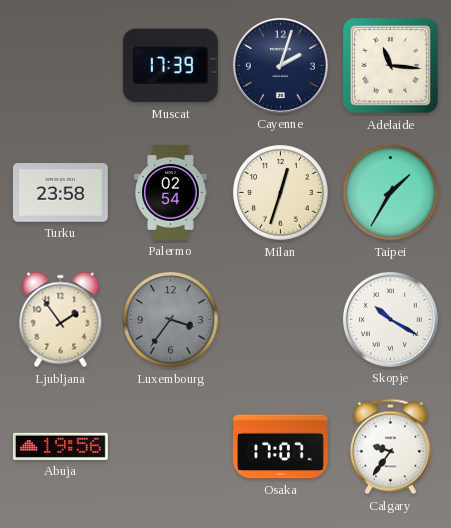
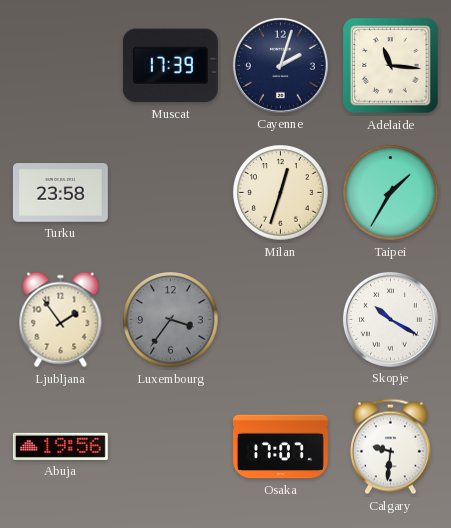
Palermo: 02:54 -> none (171, 193)
Calgary: 9:36 -> 9:31 (390, 447)
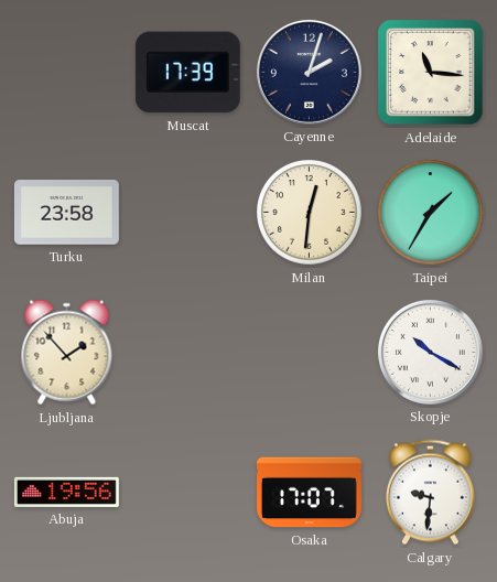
Milan: 12:33 -> 12:31 (310, 213)
Ljubljana: 1:54 -> 1:53 (67, 353)
Luxembourg: 3:36 -> none (171, 320)
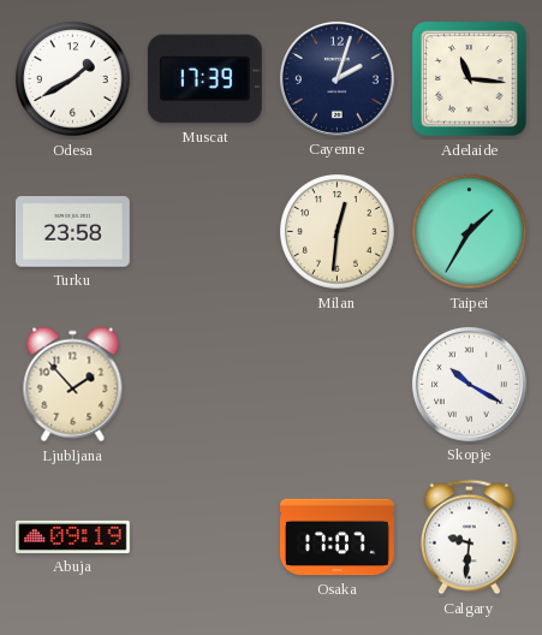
Odesa: none -> 1:40 (73, 79)
Abuja: 19:56 -> 09:19 (72, 536)
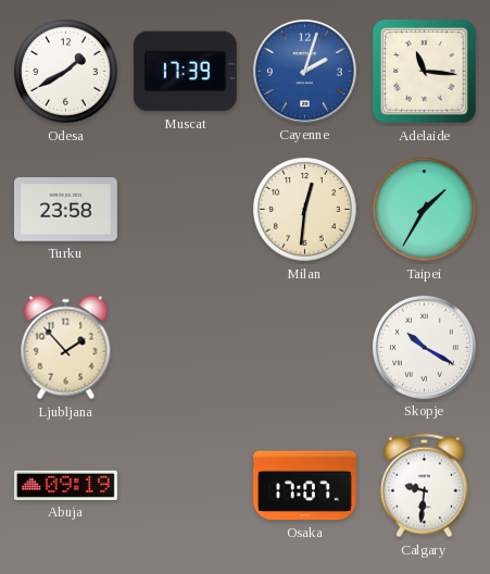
Cayenne dial: navy -> blue (304, 71)
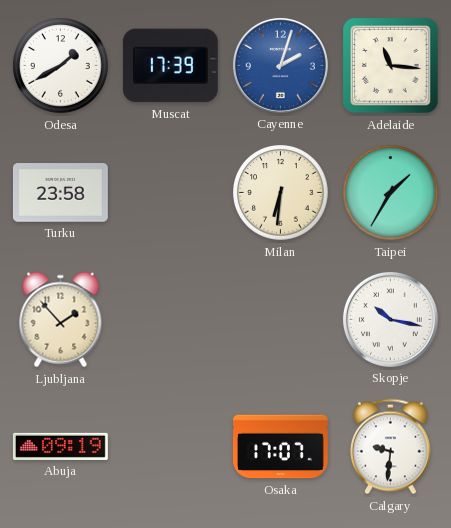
Milan: 12:31 -> 6:31 (281, 193)
Skopje: 10:20 -> 10:17 (390, 319)
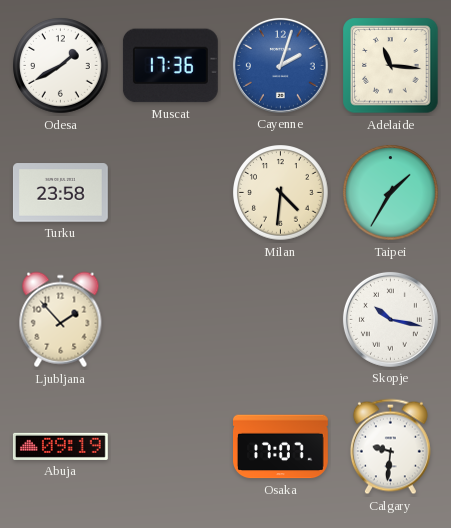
Muscat: 17:39 -> 17:36 (170, 66)
Milan: 6:31 -> 4:31 (281, 193)
